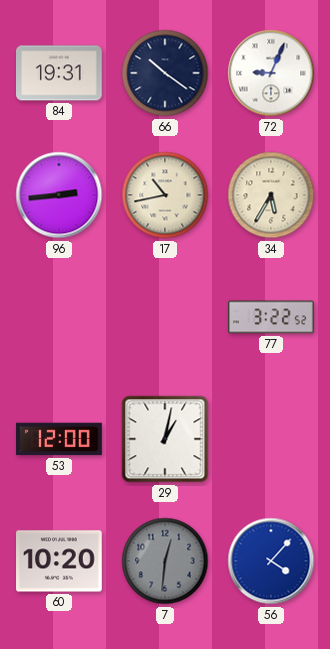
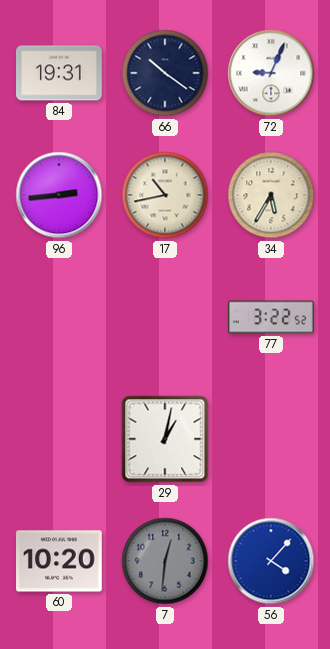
53: 12:00 -> none (59, 439)
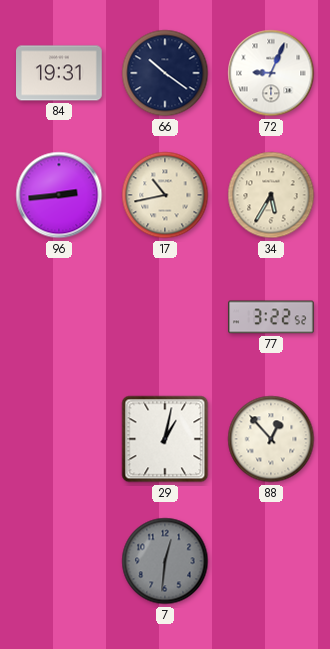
88: none -> 12:53 (271, 439)
60: 10:20 -> none (60, 561)
56: 4:07 -> none (271, 561)
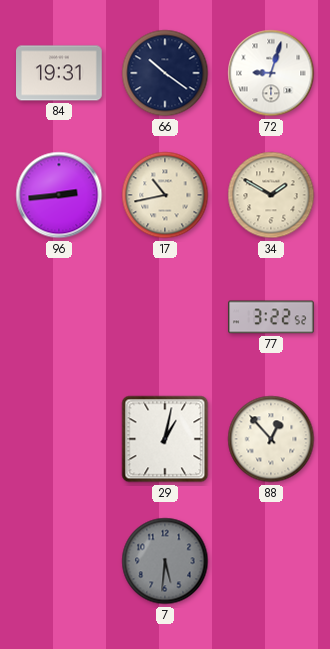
72: 9:04 -> 9:03 (271, 73)
34: 5:35 -> 1:50 (271, 195)
7: 12:31 -> 5:31 (165, 561)
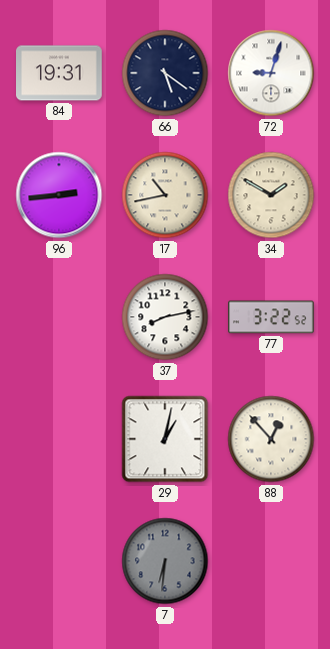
66: 10:21 -> 5:21 (165, 73)
37: none -> 8:13 (165, 317)
7: 5:31 -> 6:31 (165, 561)
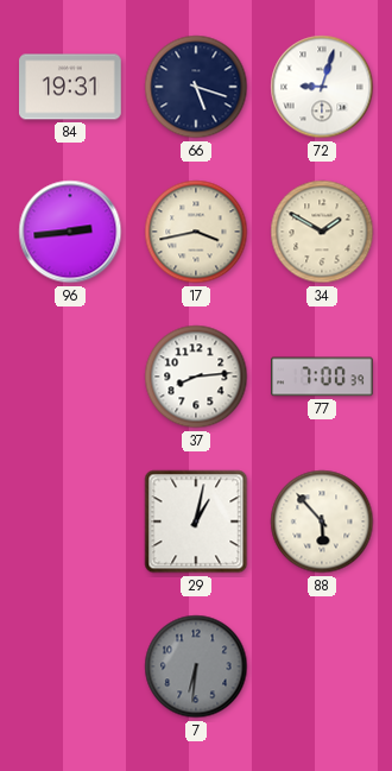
66: 5:21 -> 5:18 (196, 87)
17: 10:43 -> 3:43 (196, 232)
37: 8:13 -> 8:14 (196, 377)
77: 3:22 -> 7:00 (322, 377)
88: 12:53 -> 5:53 (322, 522)
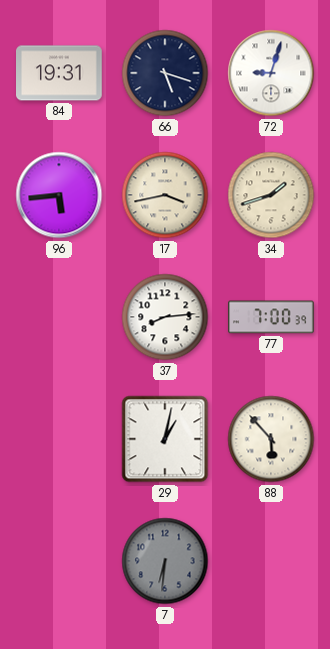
96: 2:44 -> 5:44 (59, 195)
34: 1:50 -> 1:42 (271, 195)
